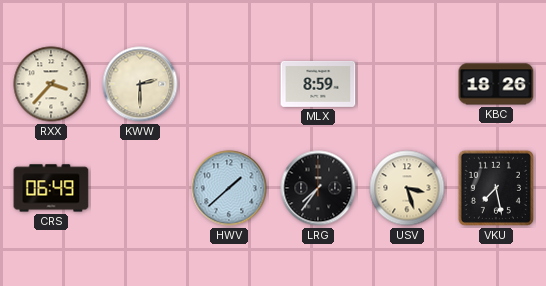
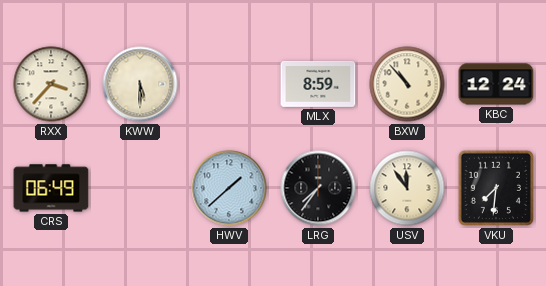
KWW: 2:30 -> 5:30 (140, 84)
BXW: none -> 10:53 (407, 84)
KBC: 18:26 -> 12:24 (496, 84)
USV: 3:27 -> 11:54 (407, 188)
VKU: 7:28 -> 7:31 (496, 188)
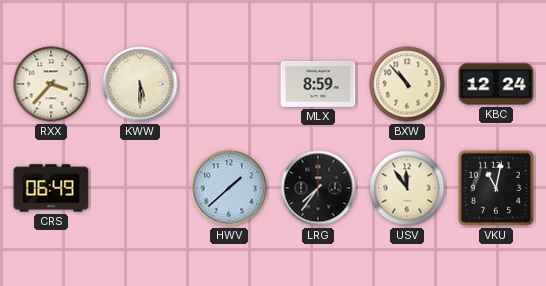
VKU: 7:31 -> 11:02 (496, 188)
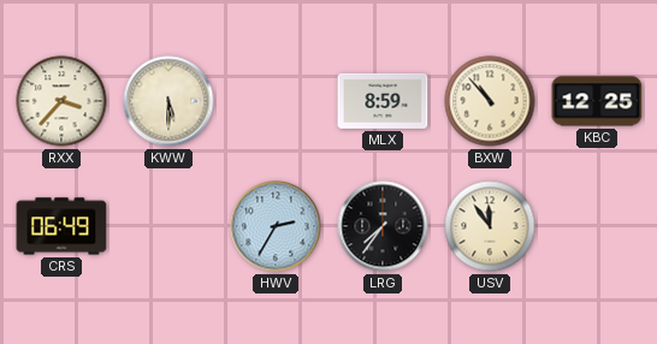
KBC: 12:24 -> 12:25 (597, 101)
HWV: 1:38 -> 2:35 (276, 226)
VKU: 11:02 -> none (496, 188)
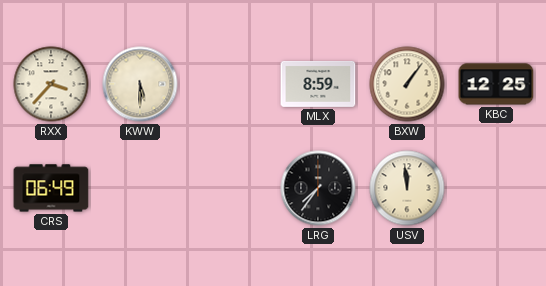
BXW: 10:53 -> 1:06 (407, 84)
HWV: 2:35 -> none (276, 226)
USV: 11:54 -> 11:59 (407, 188)
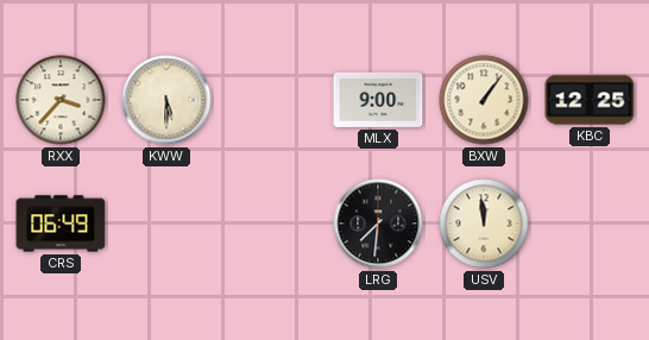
MLX: 8:59 -> 9:00 (378, 100)
LRG: 7:36 -> 7:31 (378, 223)
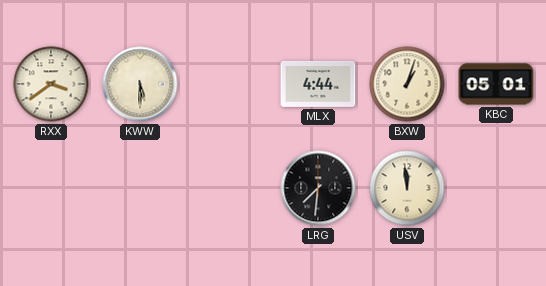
RXX: 3:37 -> 3:39 (51, 84)
MLX: 9:00 -> 4:44 (318, 84)
BXW: 1:06 -> 1:03 (407, 84)
KBC: 12:25 -> 05:01 (496, 84)
CRS: 06:49 -> none (61, 223)
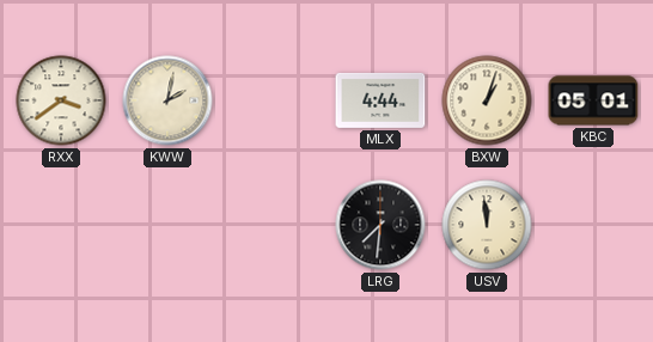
KWW: 5:30 -> 2:02 (167, 100)
